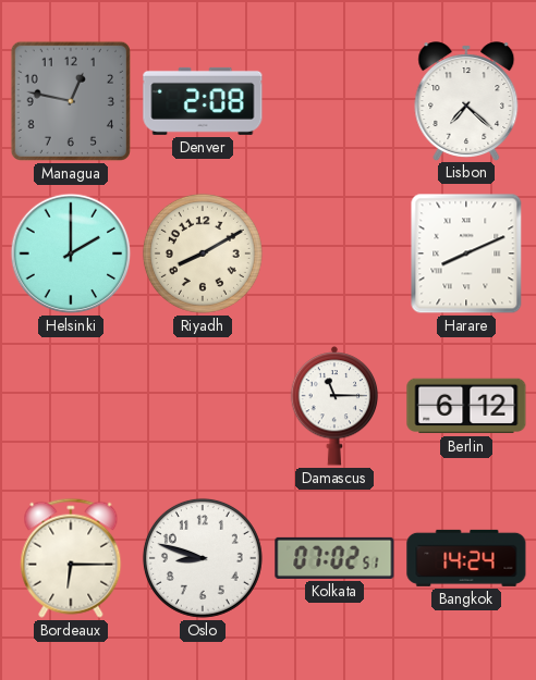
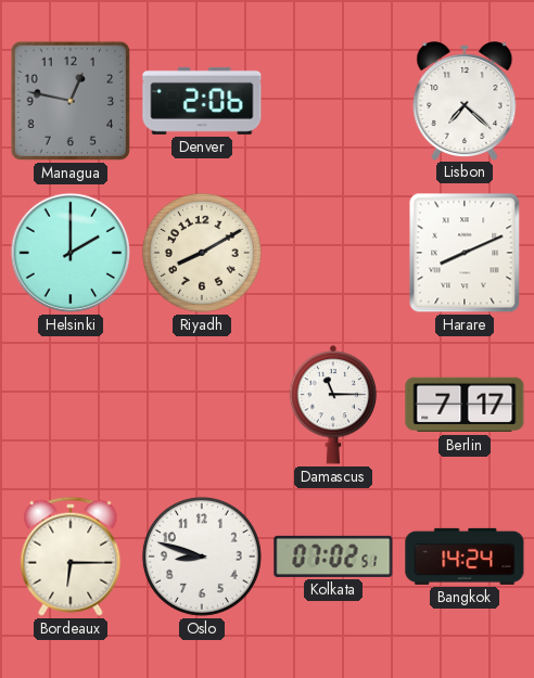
Denver: 2:08 -> 2:06 (202, 101)
Berlin: 6:12 -> 7:17 (465, 405)
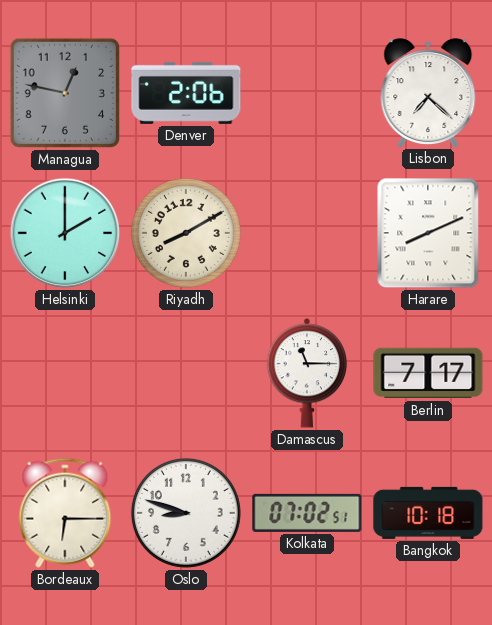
Bangkok: 14:24 -> 10:18 (428, 513)
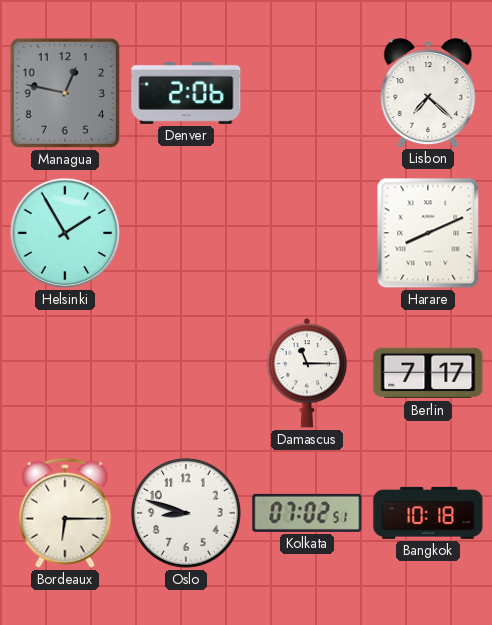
Helsinki: 2:00 -> 1:55 (65, 233)
Riyadh: 8:10 -> none (186, 233)
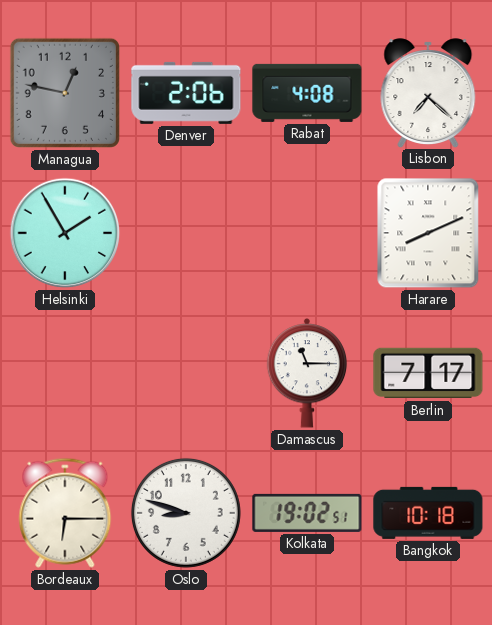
Rabat: none -> 4:08 (307, 93)
Kolkata: 07:02 -> 19:02 (307, 513)
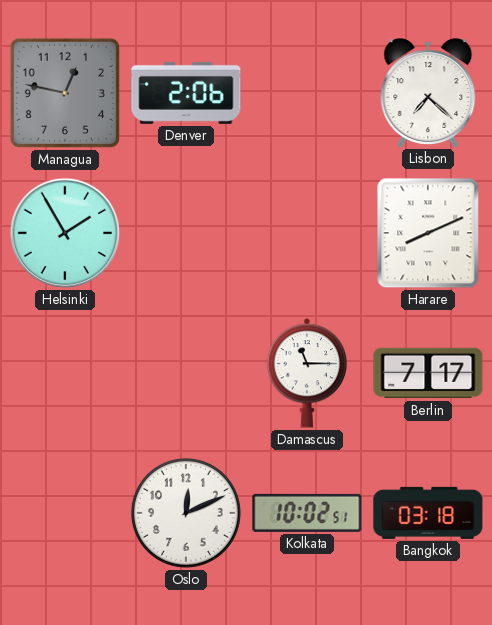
Rabat: 4:08 -> none (307, 93)
Bordeaux: 6:15 -> none (65, 513)
Oslo: 8:48 -> 12:11 (186, 513)
Kolkata: 19:02 -> 10:02 (307, 513)
Bangkok: 10:18 -> 03:18 (428, 513)
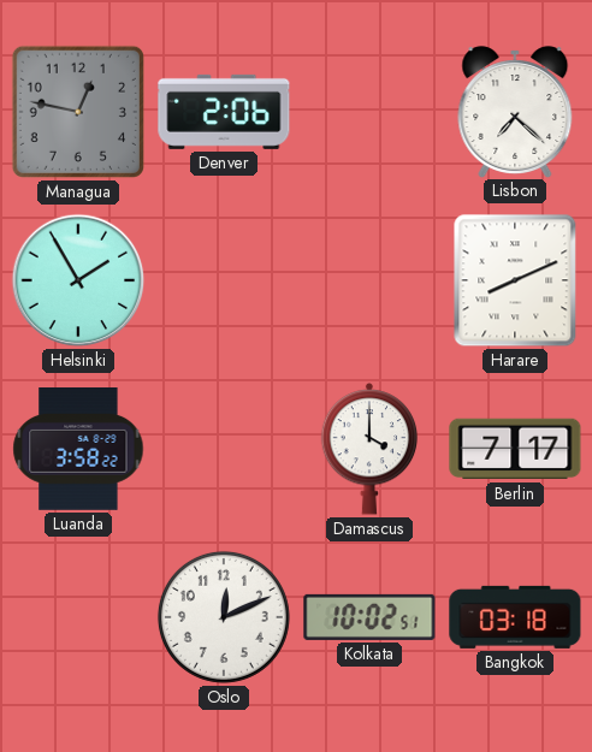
Luanda: none -> 3:58 (78, 450)
Damascus: 11:15 -> 4:00 (369, 449)
